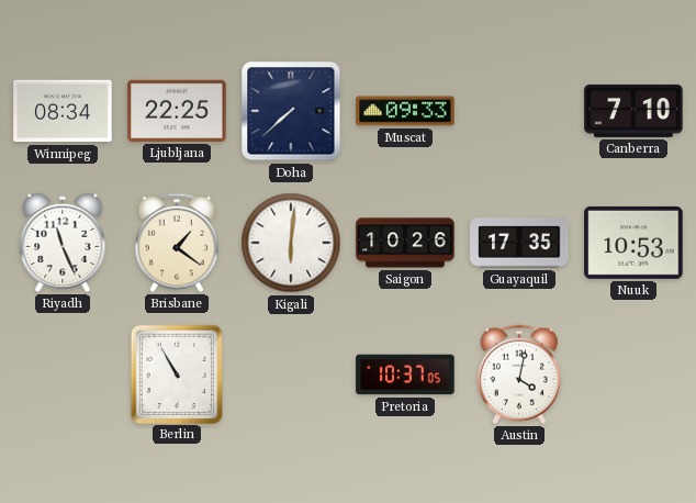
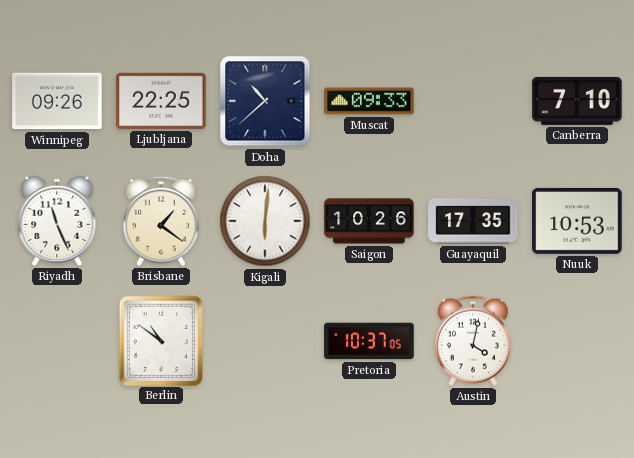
Winnipeg: 08:34 -> 09:26 (57, 101)
Doha: 7:38 -> 10:38 (265, 101)
Berlin: 10:55 -> 10:51 (160, 340)
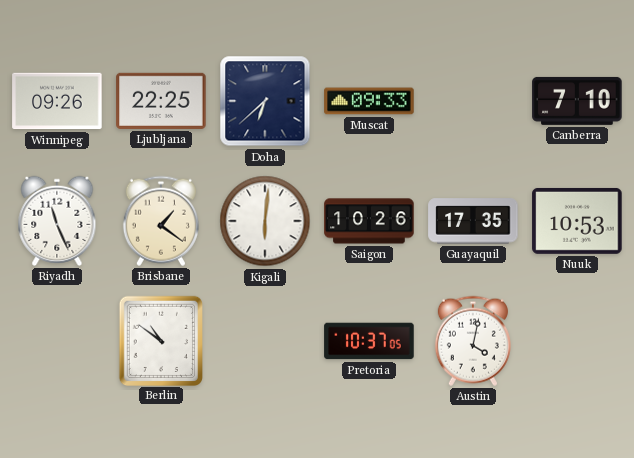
Doha: 10:38 -> 6:38 (265, 101)
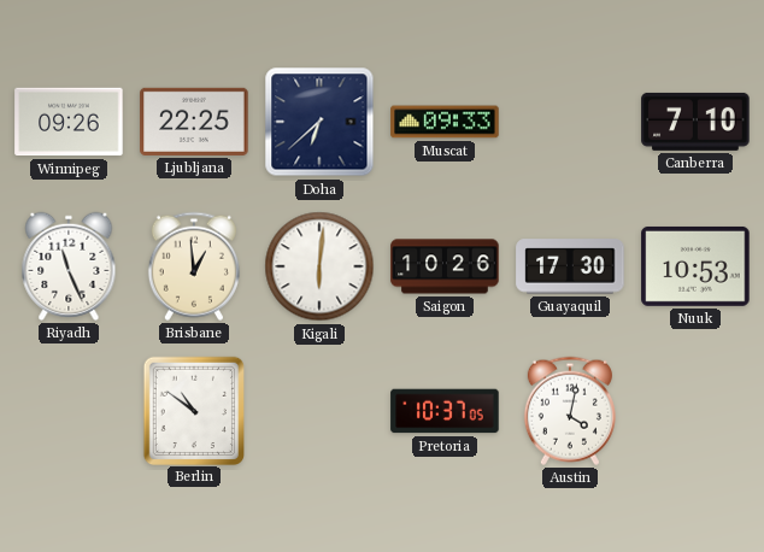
Brisbane: 1:21 -> 12:59 (194, 266)
Guayaquil: 17:35 -> 17:30 (570, 266)
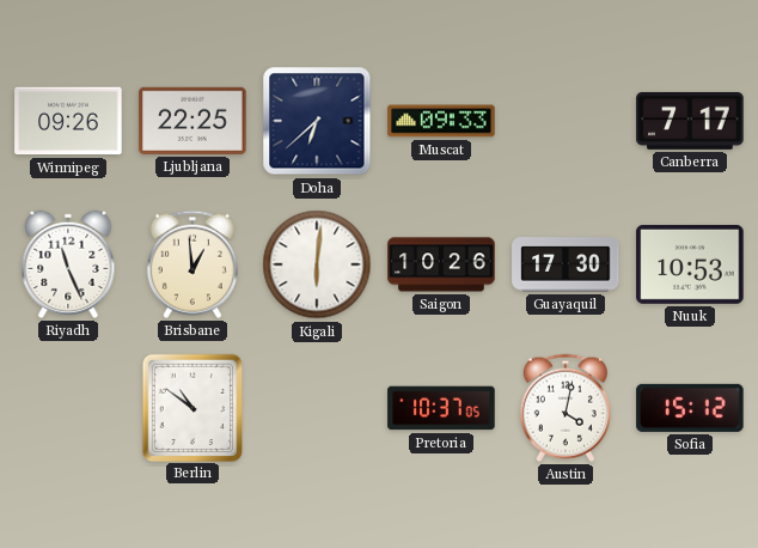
Canberra: 7:10 -> 7:17 (690, 121)
Sofia: none -> 15:12 (690, 408)
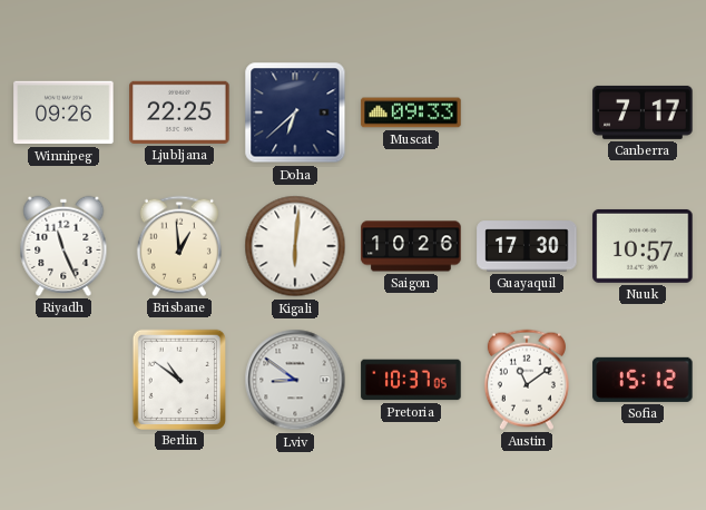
Nuuk: 10:53 -> 10:57 (643, 246)
Lviv: none -> 8:51 (295, 380)
Austin: 4:02 -> 11:09 (527, 380)
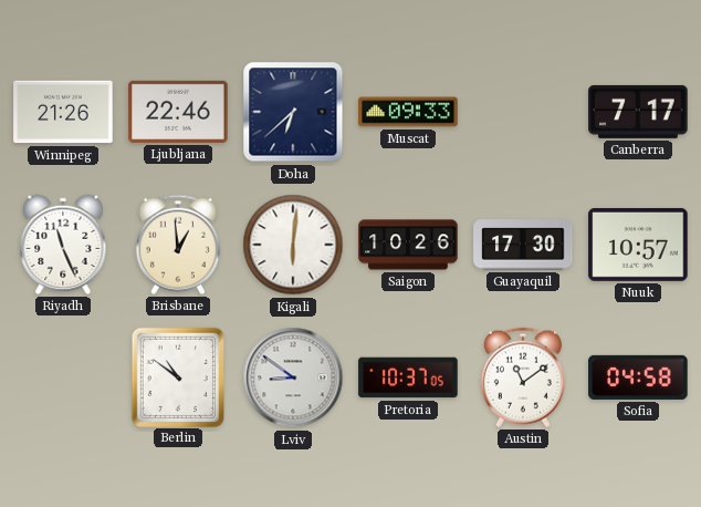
Winnipeg: 09:26 -> 21:26 (63, 112)
Ljubljana: 22:25 -> 22:46 (178, 112)
Sofia: 15:12 -> 04:58 (638, 377)
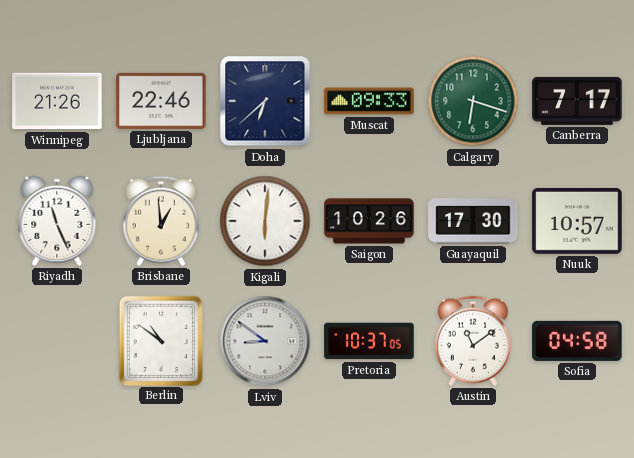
Calgary: none -> 6:18 (473, 101)
